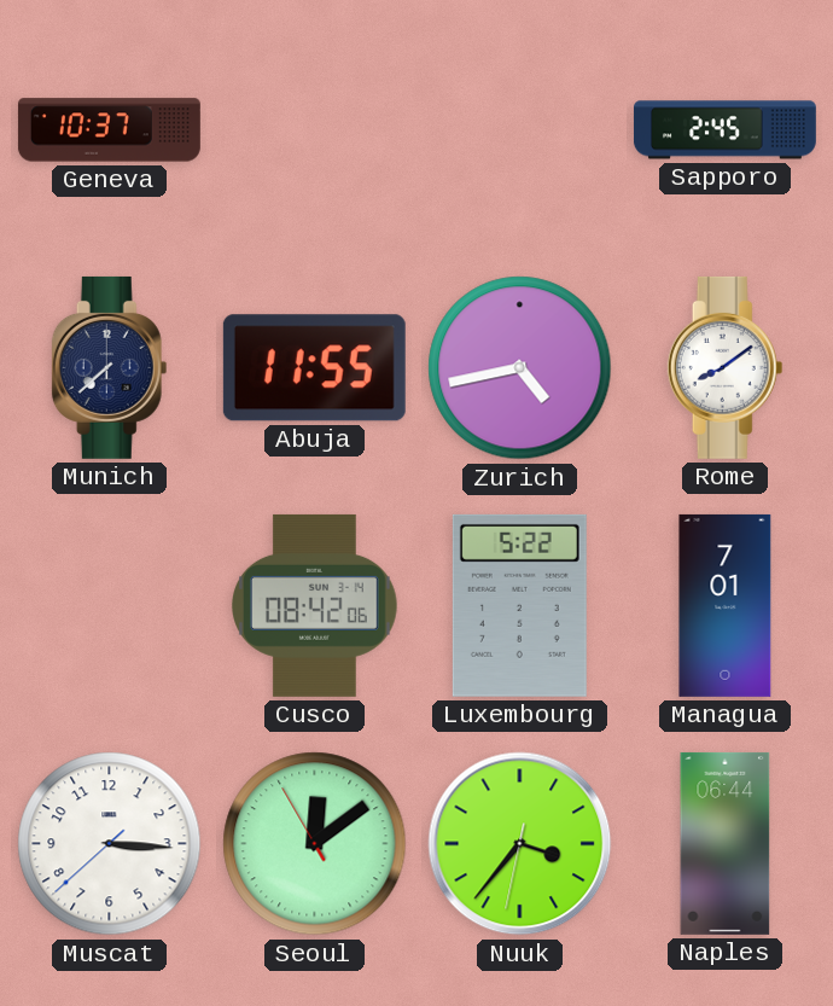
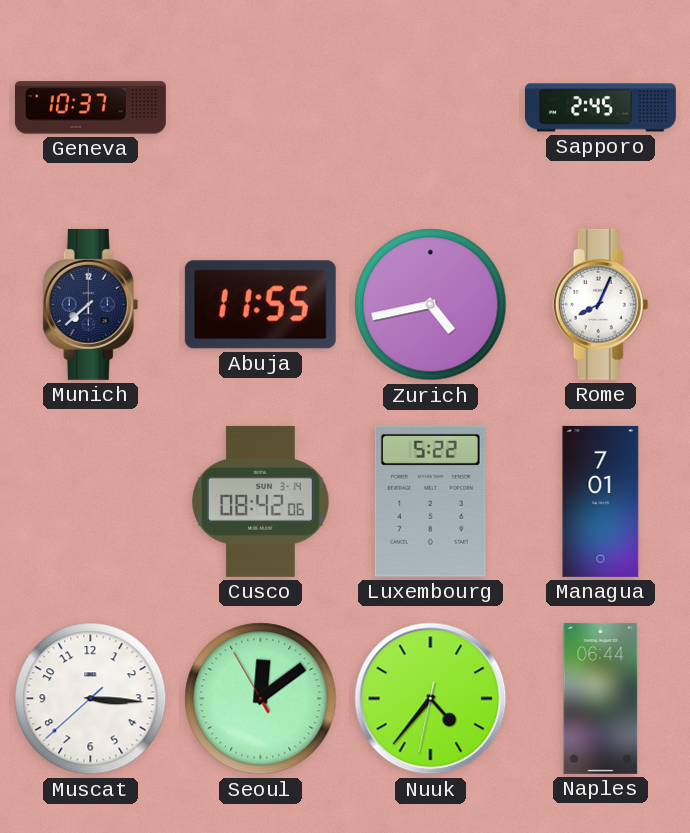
Rome: 8:09 -> 8:04 (601, 304)
Nuuk: 3:36 -> 4:36 (431, 699)
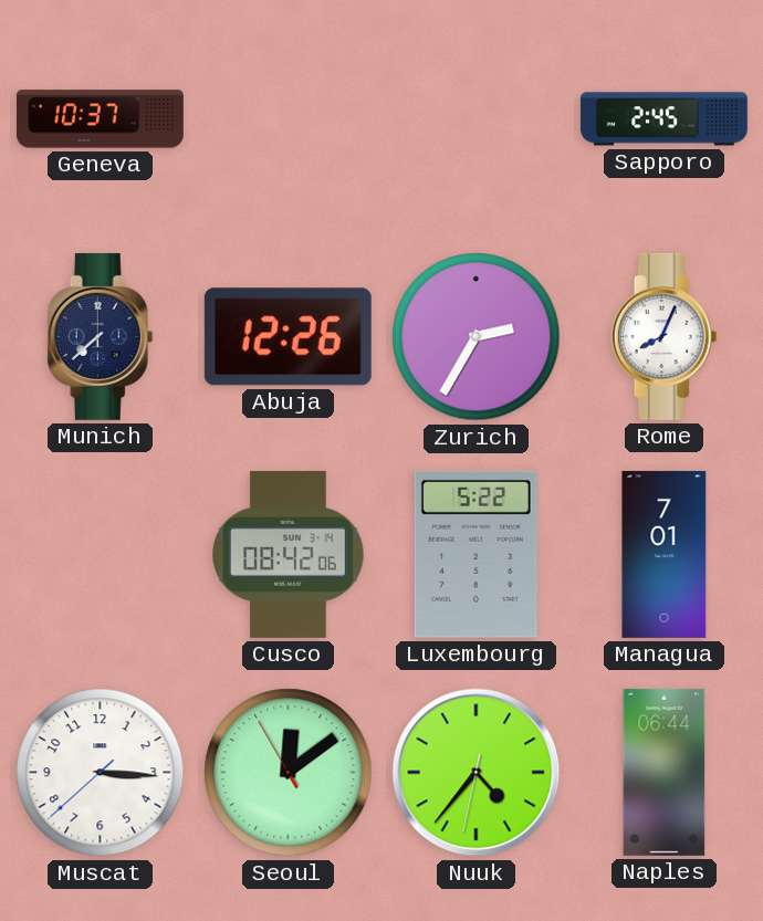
Abuja: 11:55 -> 12:26 (288, 337)
Zurich: 4:43 -> 2:35 (477, 337)
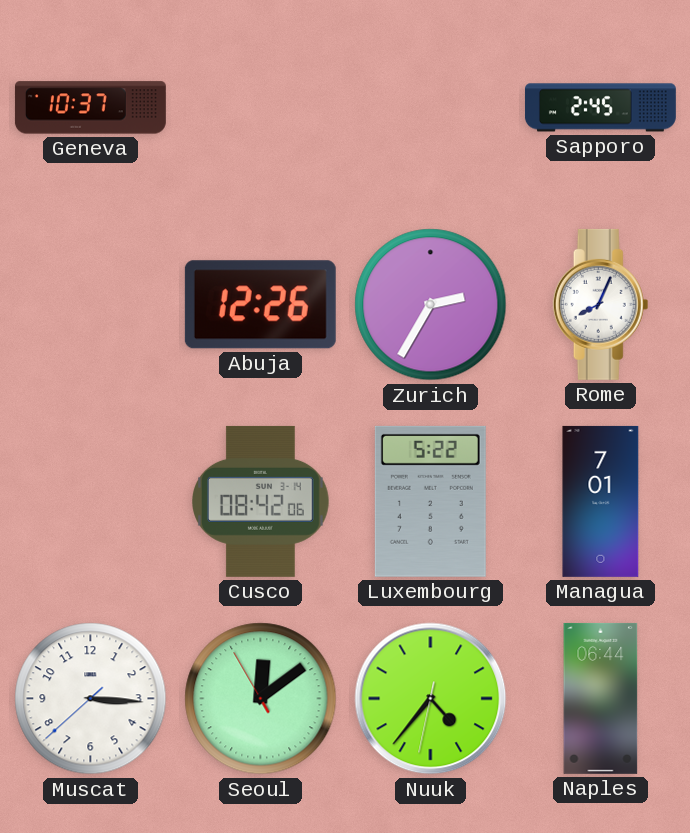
Munich: 7:38 -> none (101, 336)
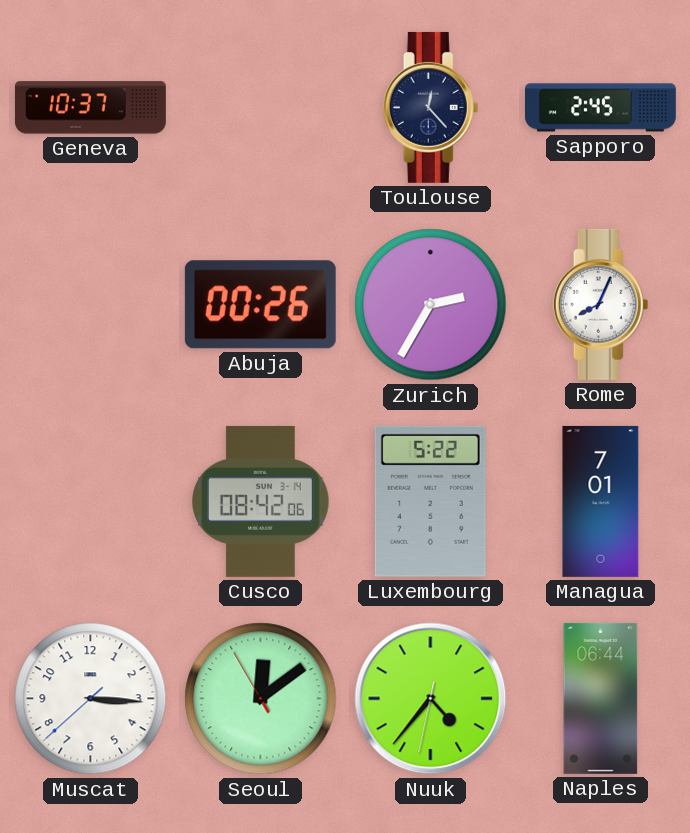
Toulouse: none -> 12:23 (431, 107)
Abuja: 12:26 -> 00:26 (260, 305)
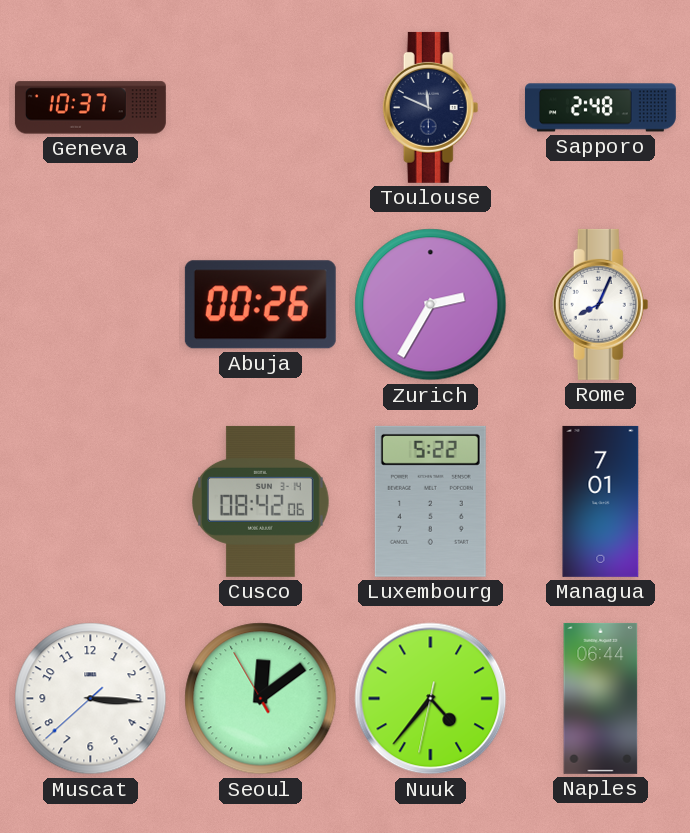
Toulouse: 12:23 -> 11:49 (431, 107)
Sapporo: 2:45 -> 2:48 (600, 108)
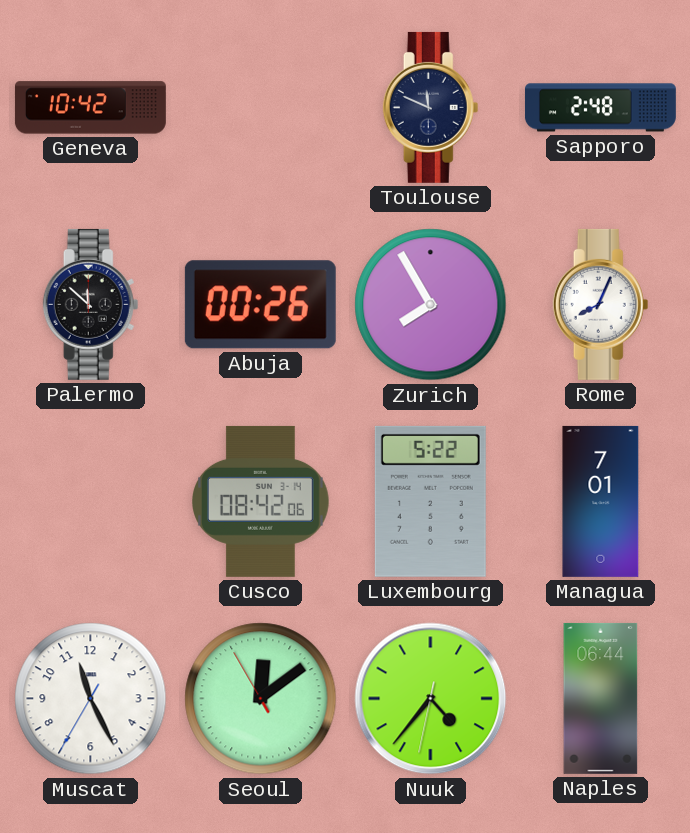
Geneva: 10:37 -> 10:42 (90, 108)
Palermo: none -> 11:52 (91, 304)
Zurich: 2:35 -> 7:55 (431, 305)
Muscat: 3:15 -> 11:25 (91, 699)
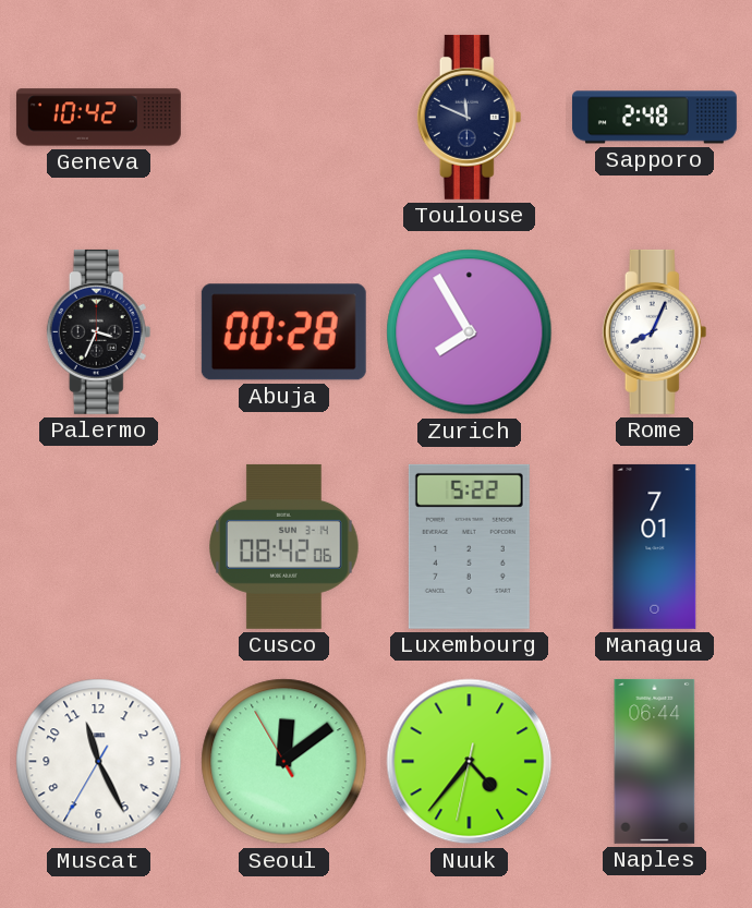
Palermo: 11:52 -> 3:34 (99, 331)
Abuja: 00:26 -> 00:28 (283, 332)
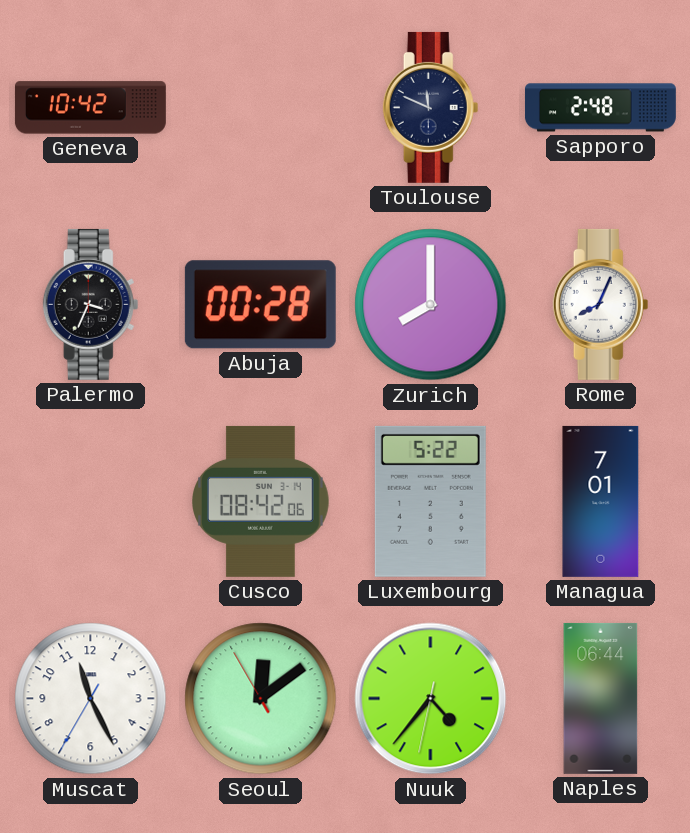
Zurich: 7:55 -> 8:00 (431, 305)
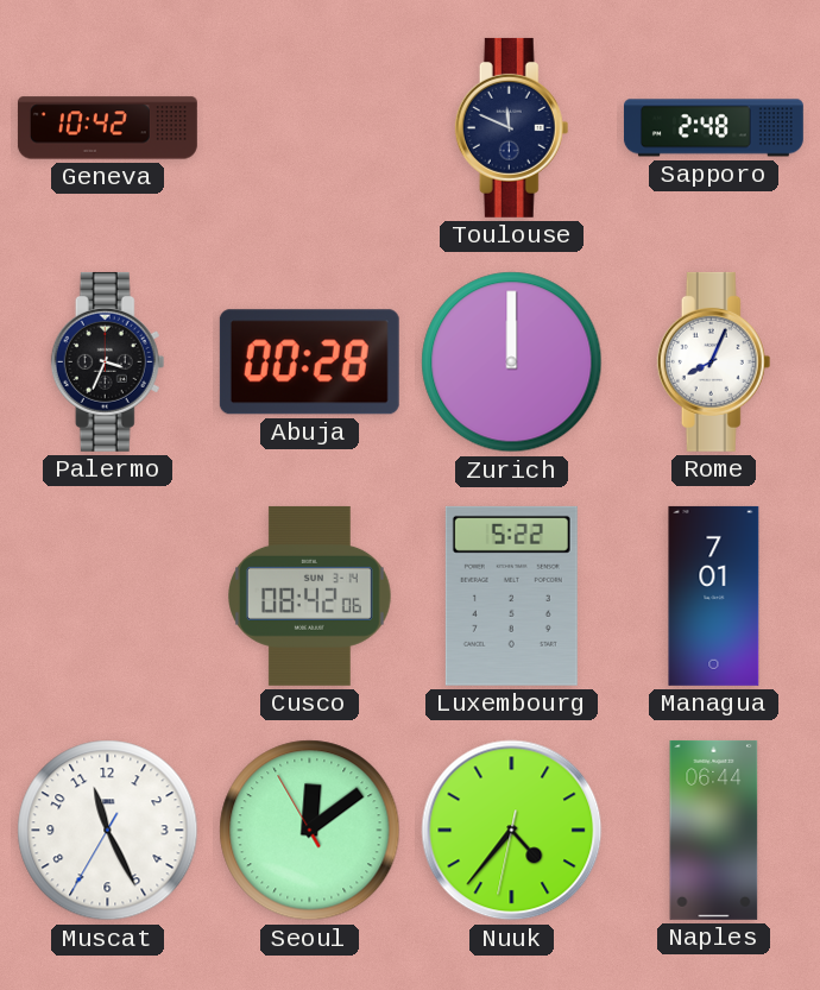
Zurich: 8:00 -> 12:00 (512, 362)
